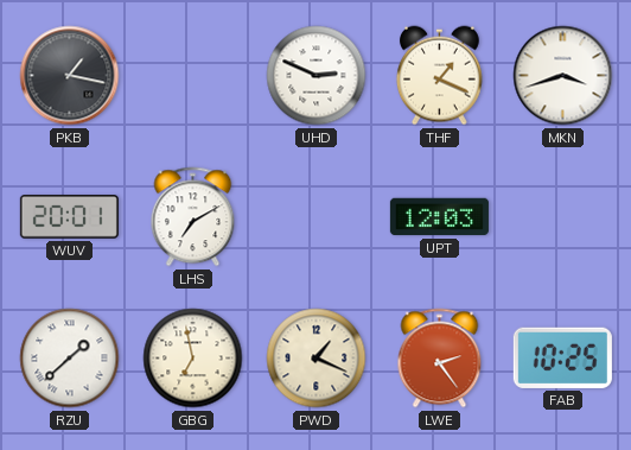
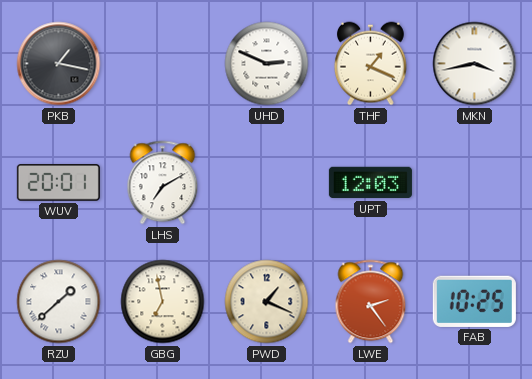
MKN: 3:42 -> 3:43 (475, 64)
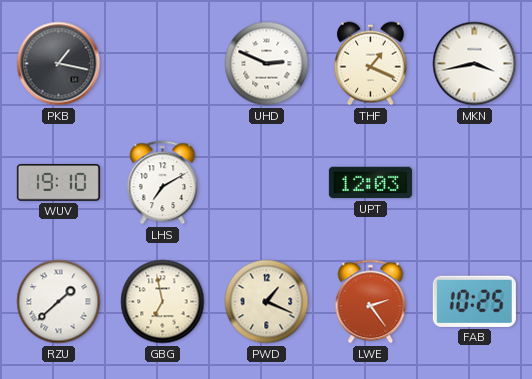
WUV: 20:01 -> 19:10 (58, 183)
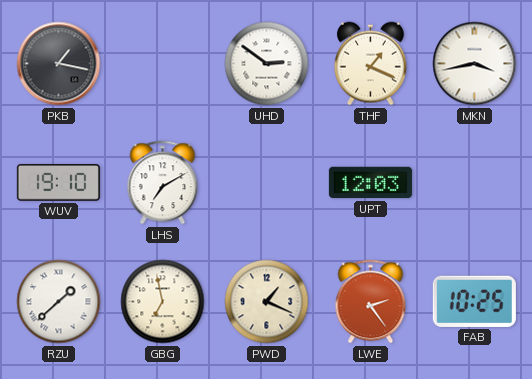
UHD: 2:49 -> 2:51 (267, 64)
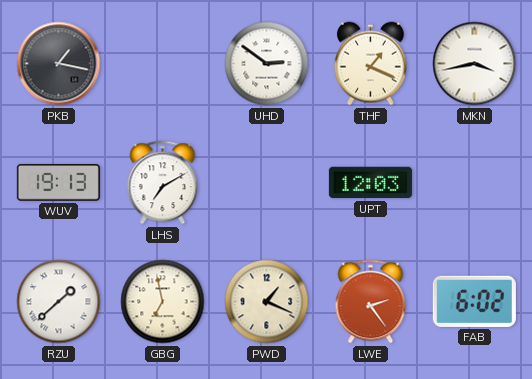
WUV: 19:10 -> 19:13 (58, 183)
FAB: 10:25 -> 6:02 (474, 301)
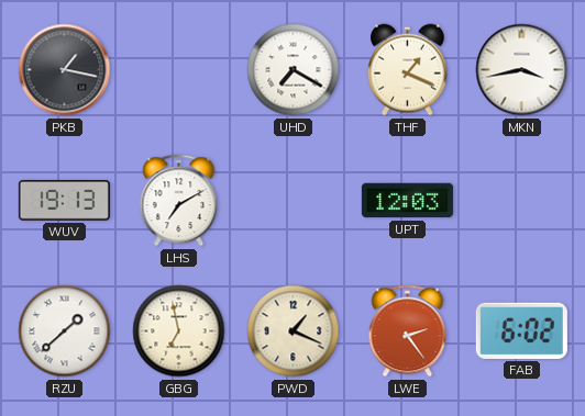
UHD: 2:51 -> 7:20 (294, 70)
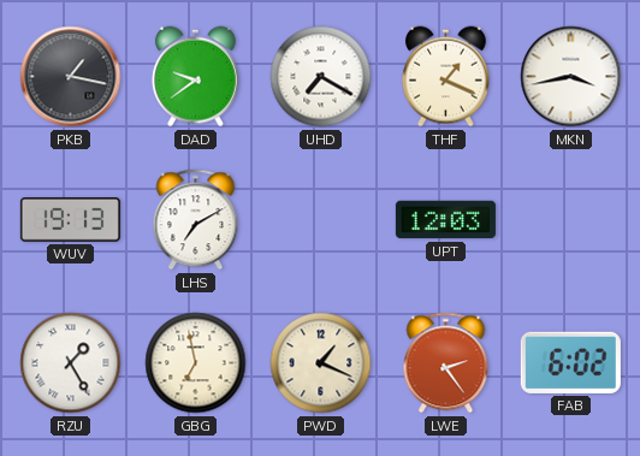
DAD: none -> 9:39 (195, 77)
RZU: 1:38 -> 1:25 (71, 363)
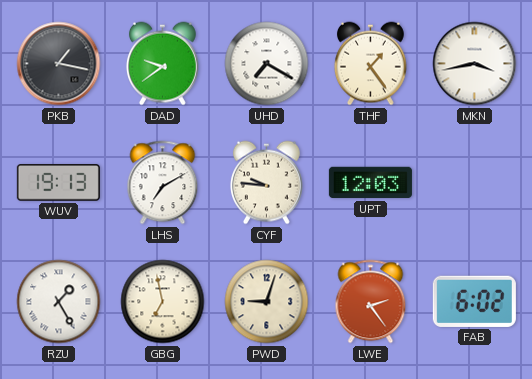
THF: 1:19 -> 1:24 (370, 64)
CYF: none -> 9:46 (266, 183)
PWD: 1:19 -> 9:03 (267, 302)
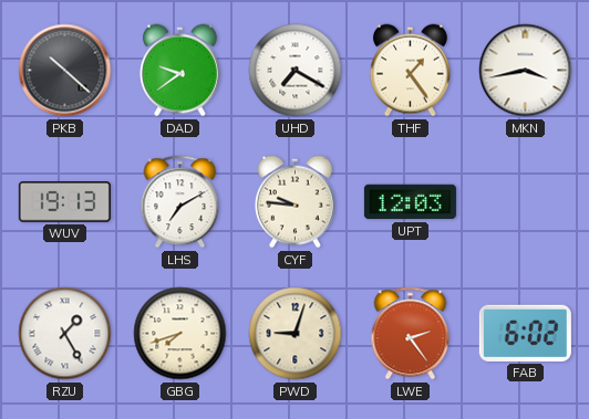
PKB: 1:17 -> 10:22 (65, 71)
GBG: 6:58 -> 7:42 (180, 334)
